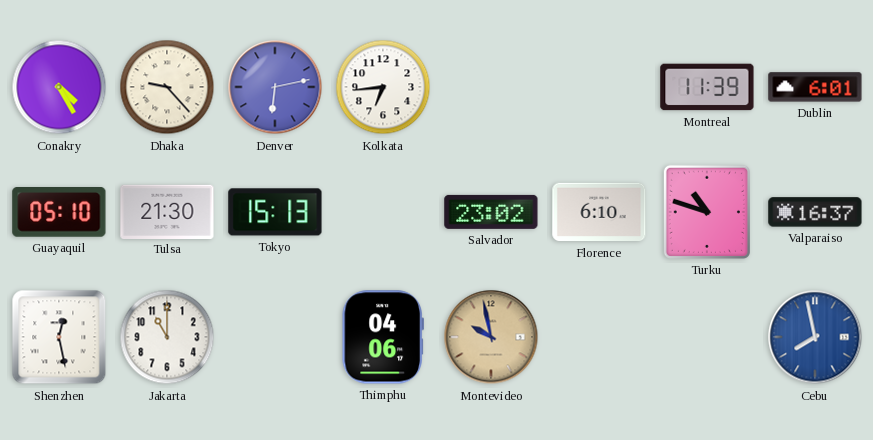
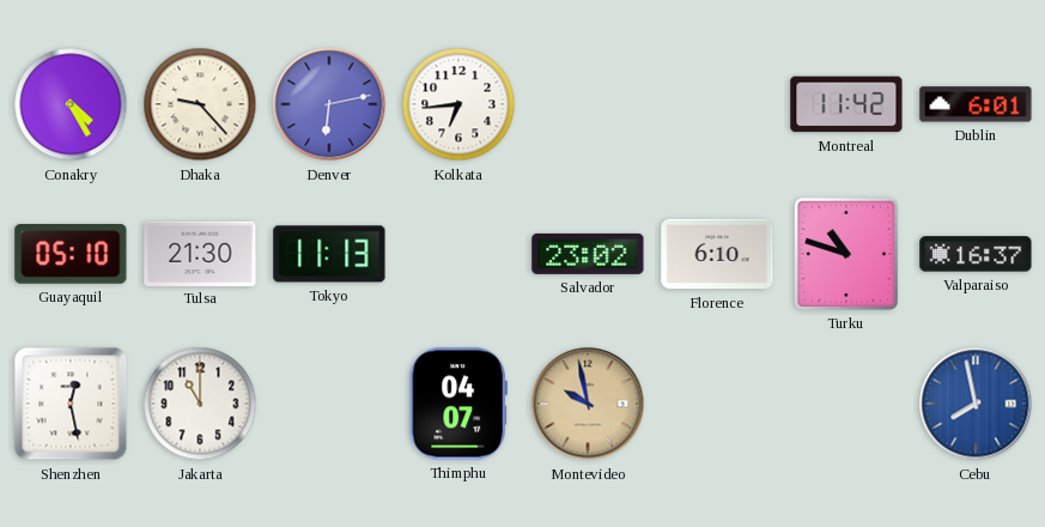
Montreal: 11:39 -> 11:42 (846, 104)
Tokyo: 15:13 -> 11:13 (329, 254)
Thimphu: 04:06 -> 04:07 (458, 404)
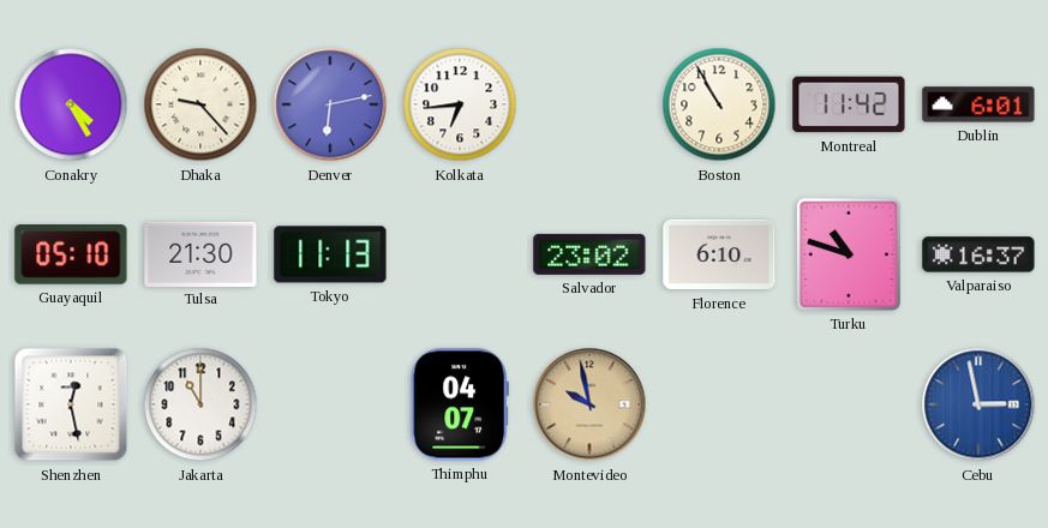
Boston: none -> 10:55 (719, 104)
Cebu: 7:58 -> 2:58 (978, 404)
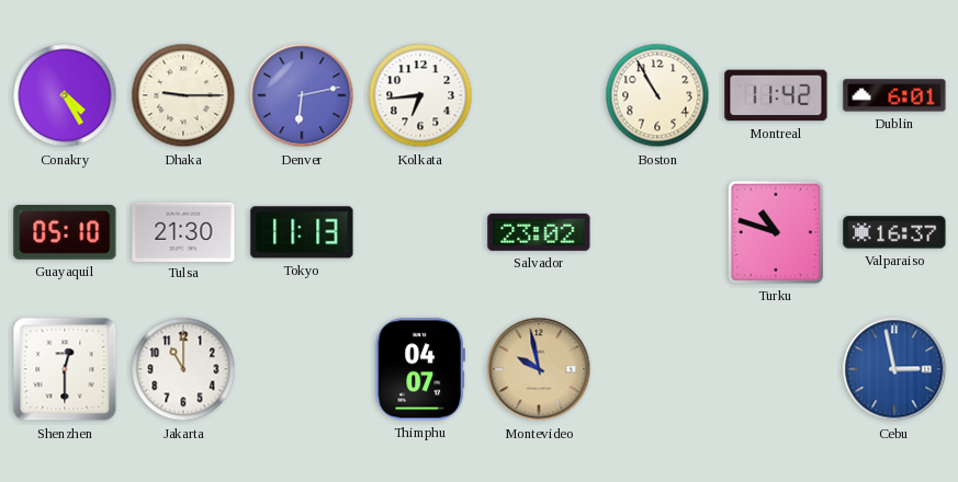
Dhaka: 9:23 -> 9:15 (183, 95)
Florence: 6:10 -> none (719, 254)
Shenzhen: 12:28 -> 12:30 (65, 369)
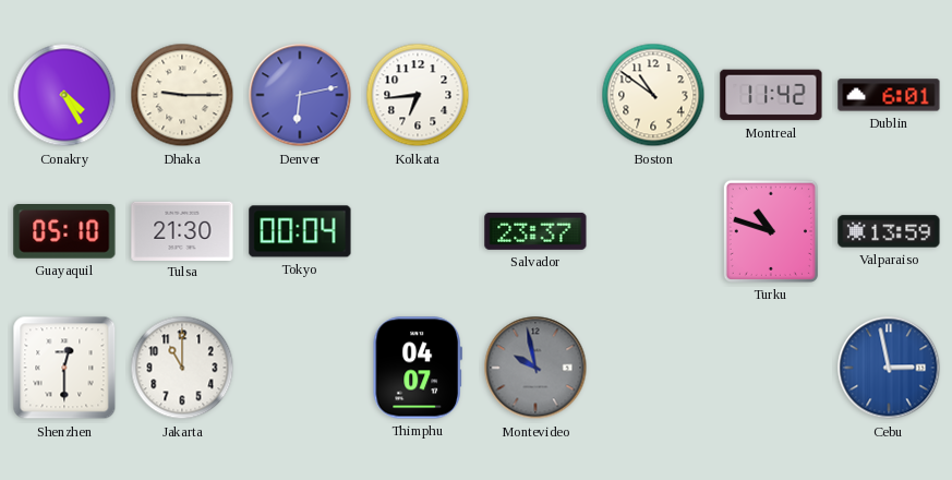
Boston: 10:55 -> 10:51 (653, 95)
Tokyo: 11:13 -> 00:04 (300, 231)
Salvador: 23:02 -> 23:37 (535, 231)
Valparaiso: 16:37 -> 13:59 (889, 231)
Montevideo dial: champagne -> grey (535, 368)
